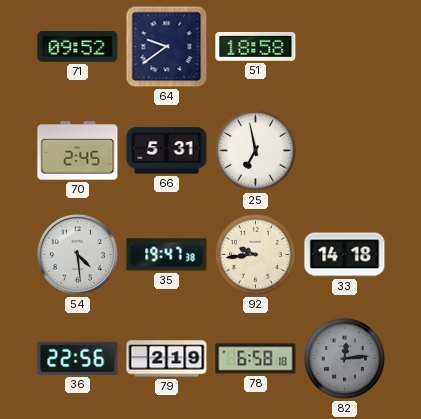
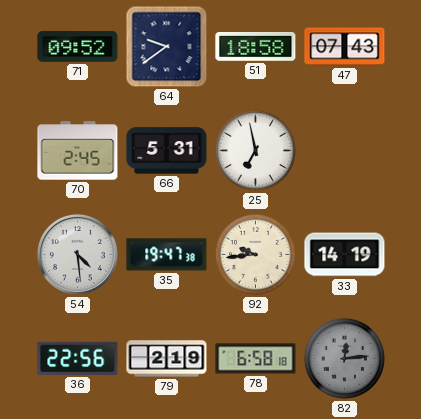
47: none -> 07:43 (345, 47)
33: 14:18 -> 14:19 (345, 255)
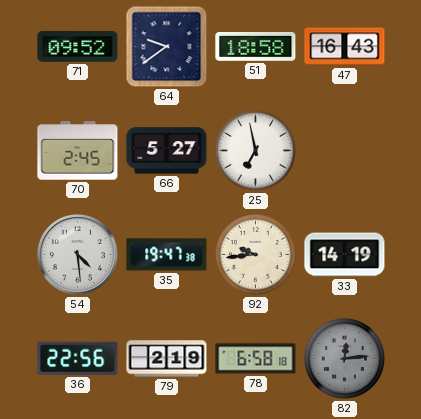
47: 07:43 -> 16:43 (345, 47)
66: 5:31 -> 5:27 (167, 151)
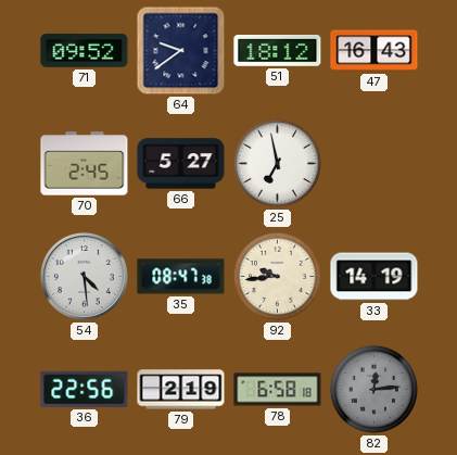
51: 18:58 -> 18:12 (278, 51)
35: 19:47 -> 08:47 (181, 277)
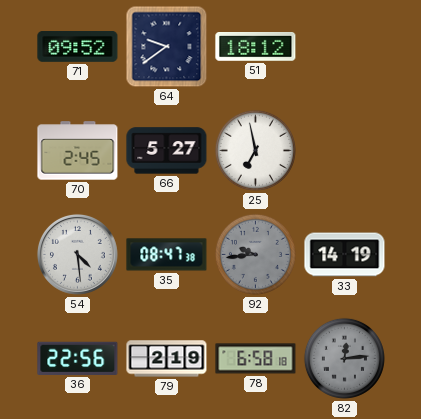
47: 16:43 -> none (375, 51)
92 dial: cream -> grey (255, 254)
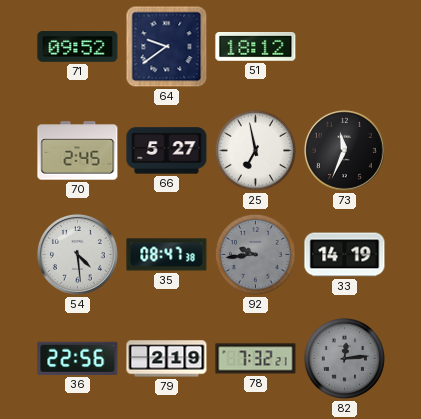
73: none -> 11:34 (344, 150)
78: 6:58 -> 7:32 (256, 359)
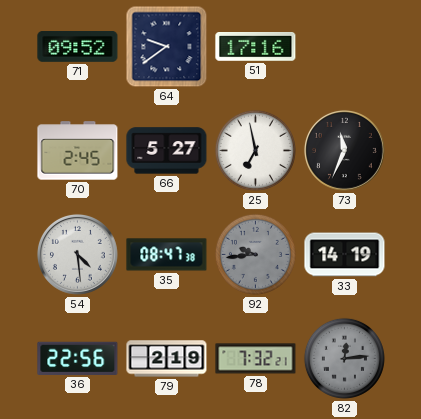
51: 18:12 -> 17:16 (256, 47)
